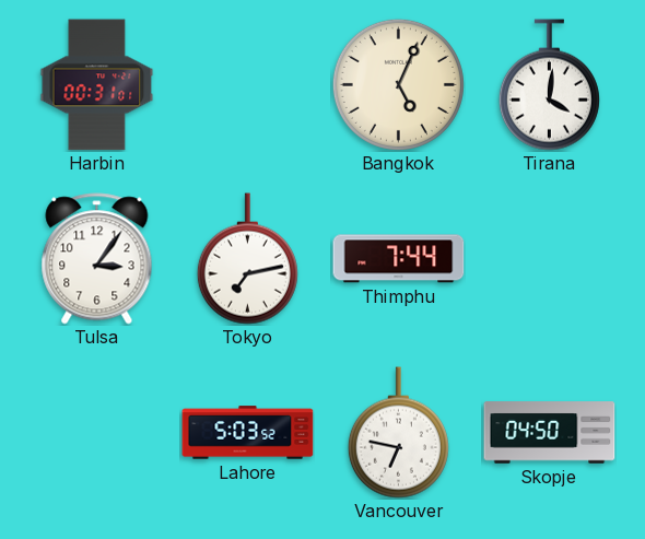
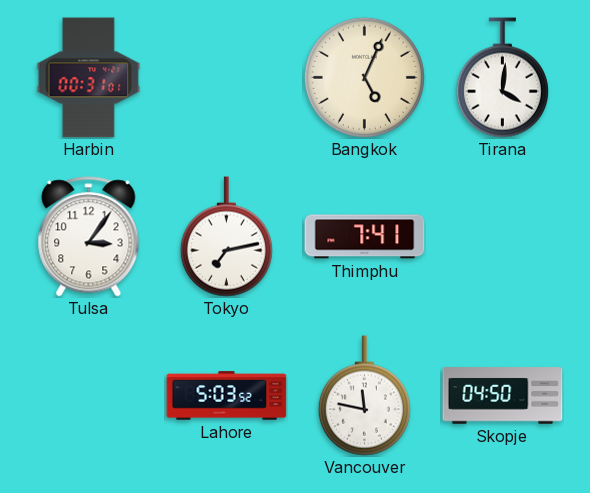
Thimphu: 7:44 -> 7:41 (365, 237)
Vancouver: 6:47 -> 11:47 (364, 396)
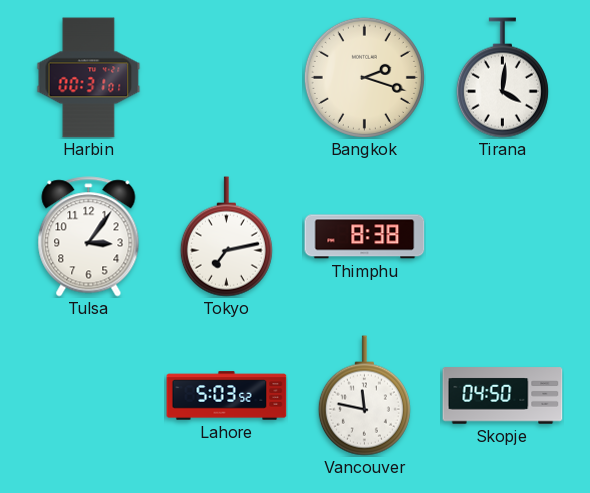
Bangkok: 5:04 -> 2:18 (364, 77)
Thimphu: 7:41 -> 8:38 (365, 237)
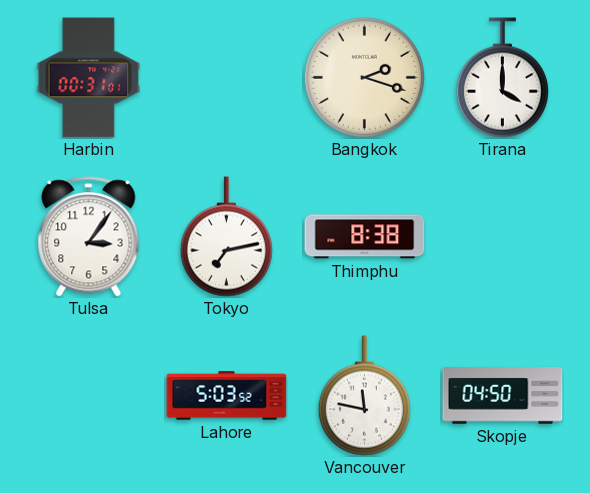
Tirana: 4:01 -> 4:00 (502, 78)
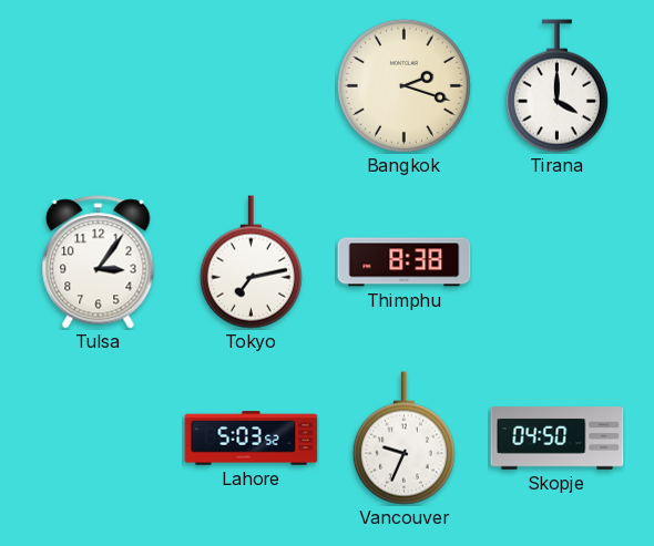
Harbin: 00:31 -> none (89, 78)
Vancouver: 11:47 -> 9:34 (403, 439)
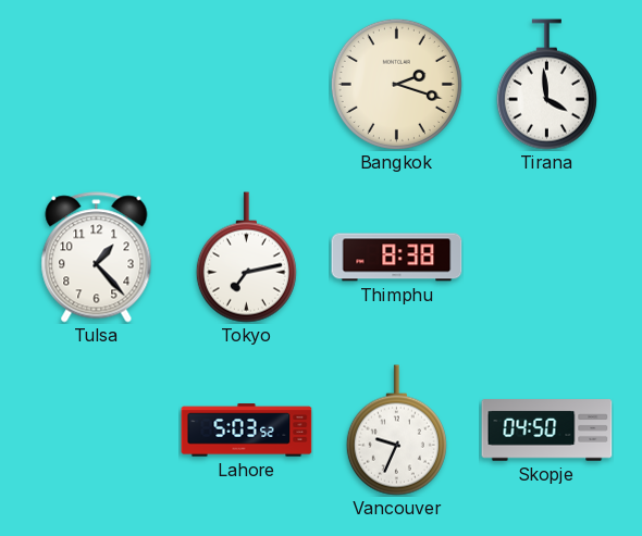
Tirana: 4:00 -> 3:59 (546, 85)
Tulsa: 3:06 -> 1:23 (97, 258)
